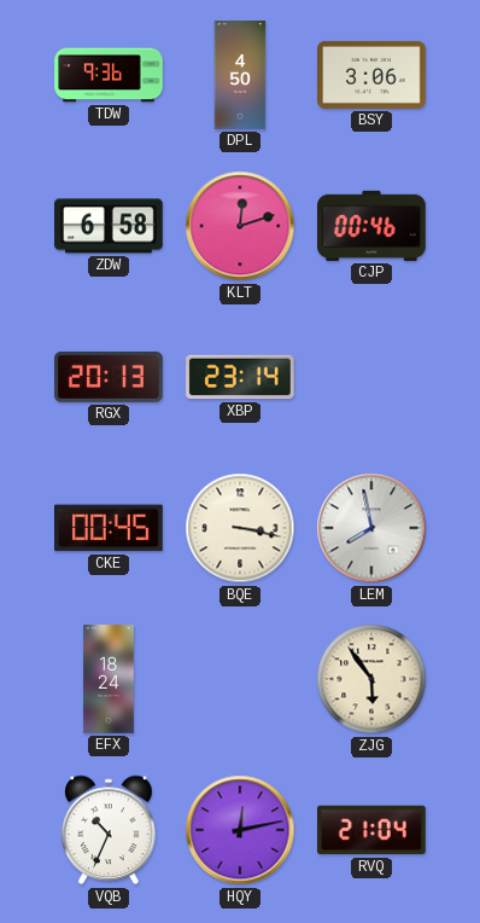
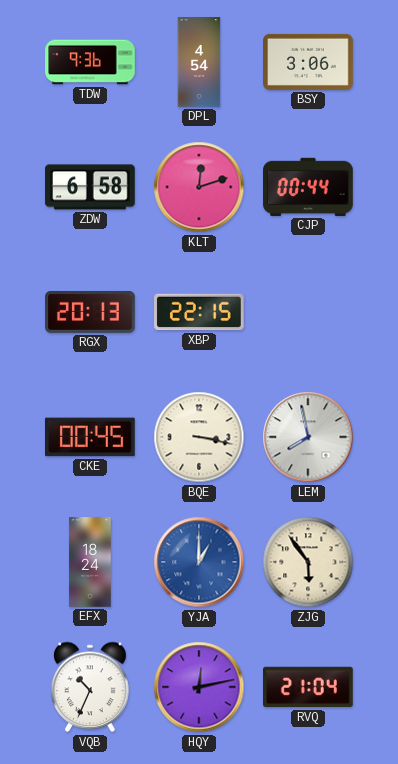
DPL: 4:50 -> 4:54 (199, 62)
CJP: 00:46 -> 00:44 (308, 187)
XBP: 23:14 -> 22:15 (199, 312)
YJA: none -> 1:00 (199, 562)
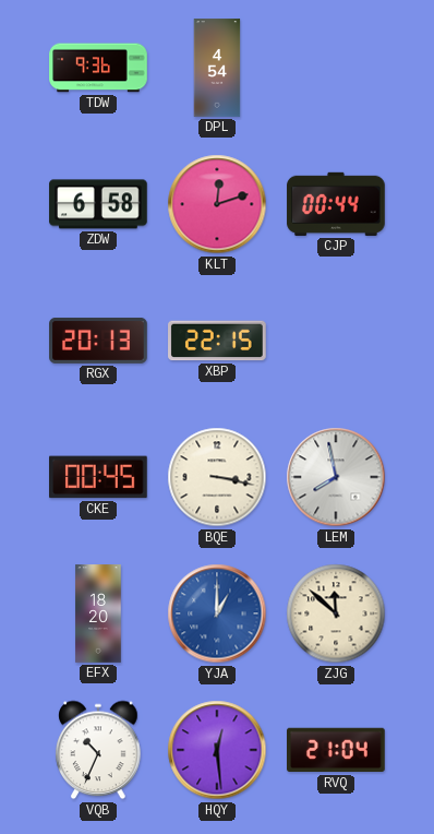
BSY: 3:06 -> none (308, 62)
EFX: 18:24 -> 18:20 (98, 613)
ZJG: 5:54 -> 11:52 (336, 613)
HQY: 12:13 -> 12:29 (217, 750)
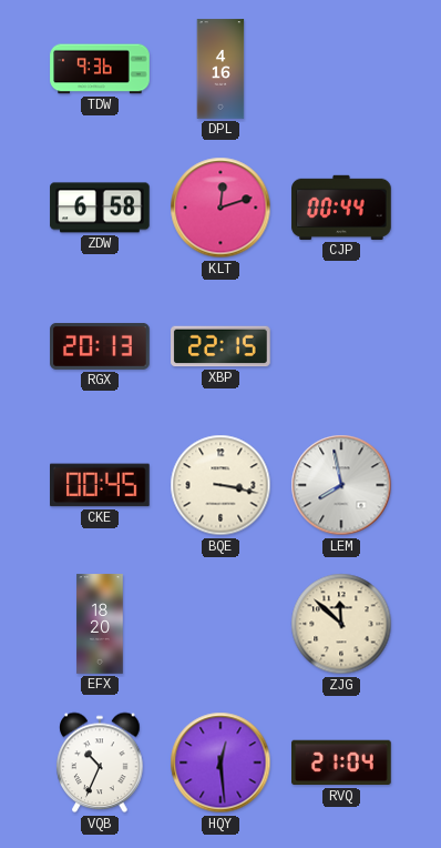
DPL: 4:54 -> 4:16 (221, 69)
YJA: 1:00 -> none (217, 613)
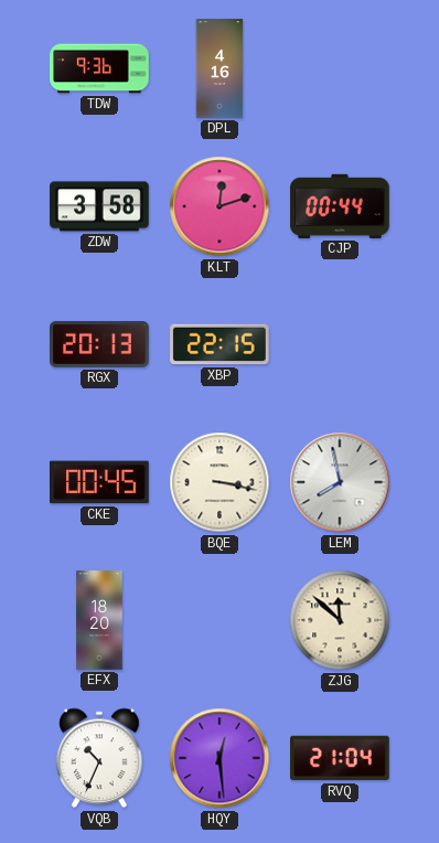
ZDW: 6:58 -> 3:58 (99, 206)
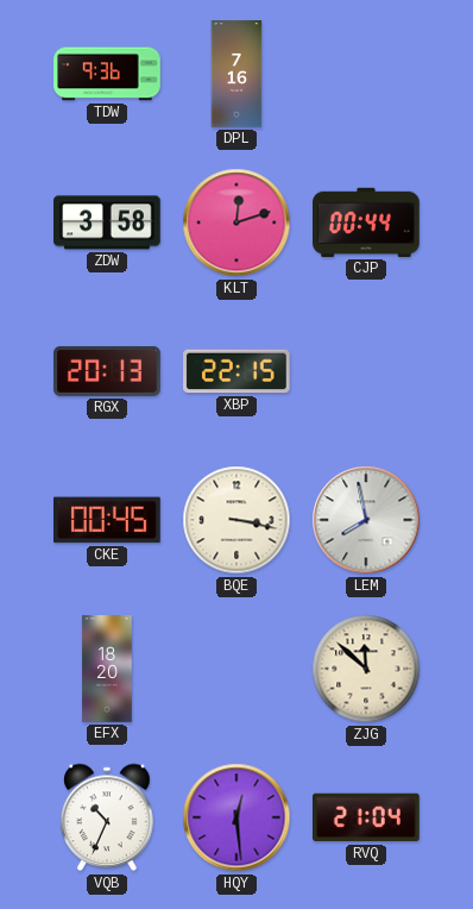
DPL: 4:16 -> 7:16 (236, 74)
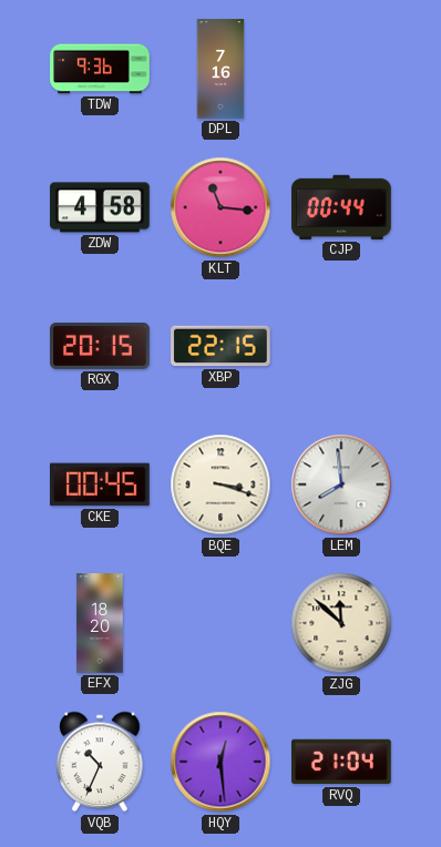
ZDW: 3:58 -> 4:58 (100, 207)
KLT: 12:12 -> 11:16 (221, 207)
RGX: 20:13 -> 20:15 (100, 346)
BQE: 3:17 -> 3:18 (221, 484)
LEM: 7:58 -> 7:59 (341, 484)
